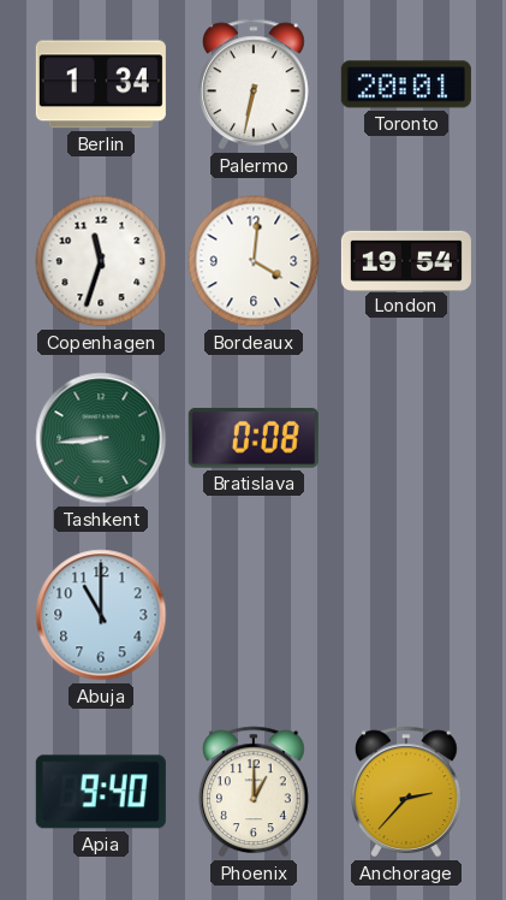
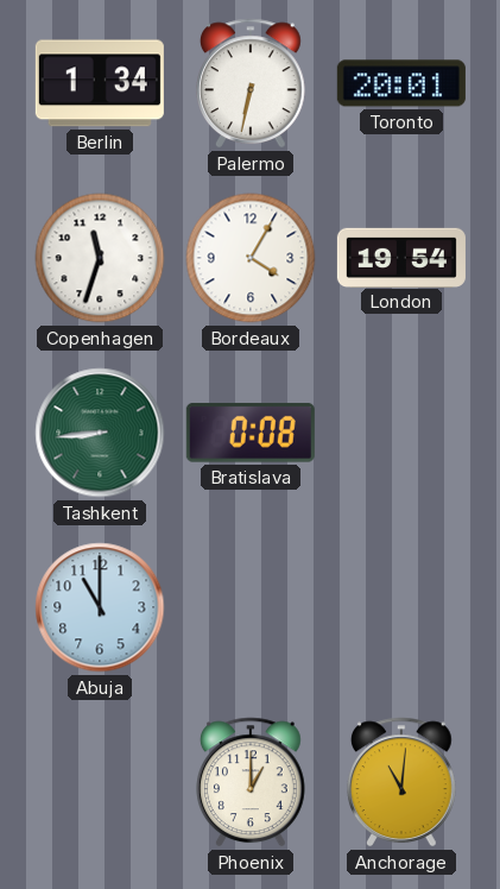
Bordeaux: 4:01 -> 4:05 (251, 258)
Apia: 9:40 -> none (101, 792)
Anchorage: 2:37 -> 11:01 (403, 782)
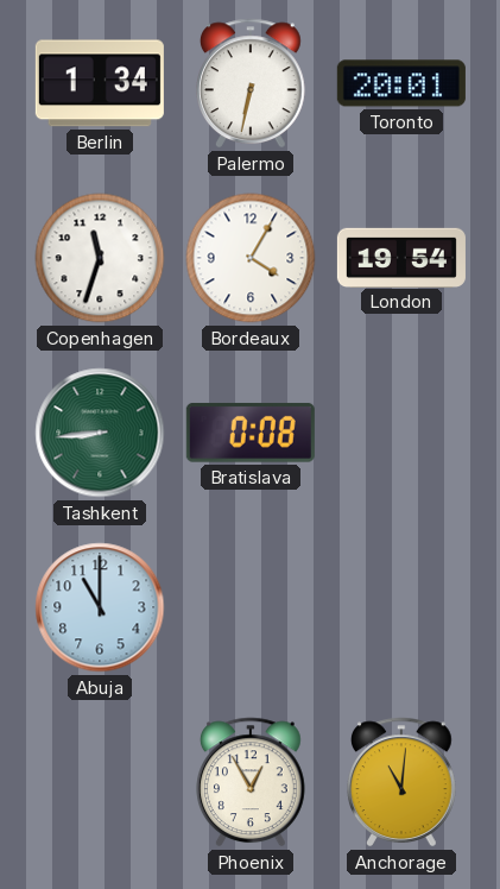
Phoenix: 1:00 -> 12:55 (252, 782)
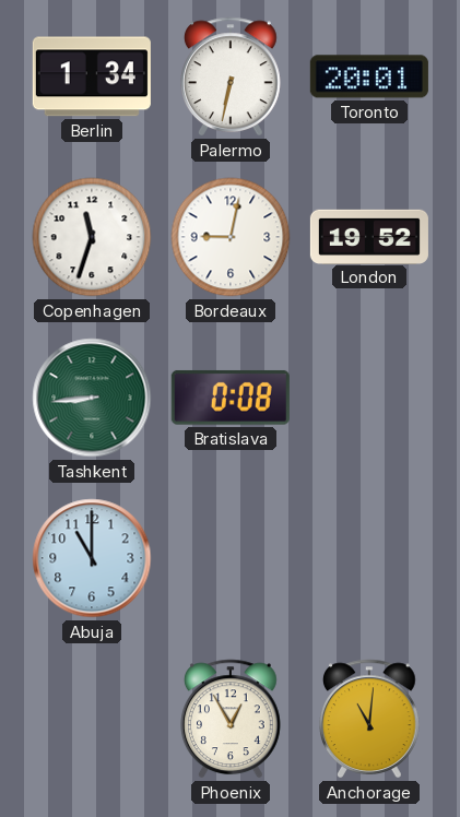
Bordeaux: 4:05 -> 9:02 (231, 237)
London: 19:54 -> 19:52 (369, 236)
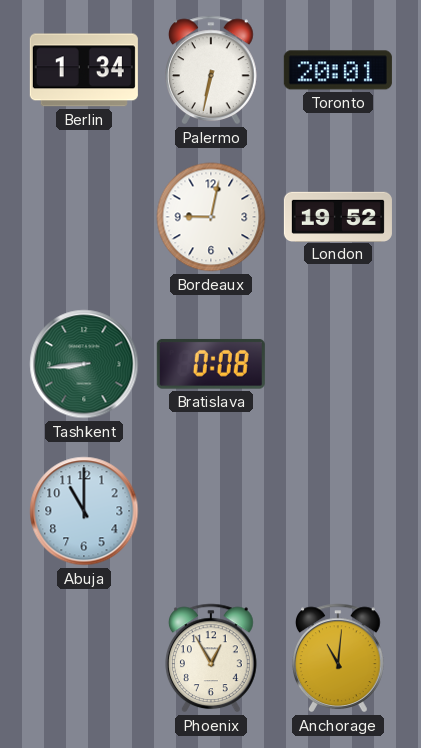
Copenhagen: 11:33 -> none (92, 237)
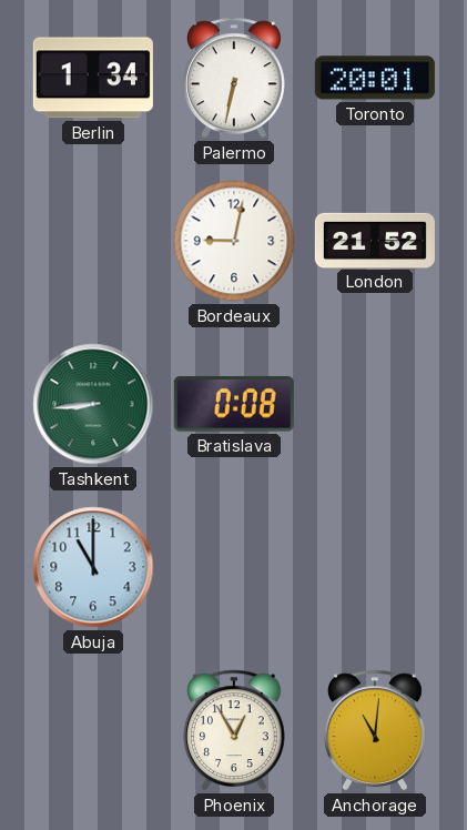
London: 19:52 -> 21:52 (375, 240)
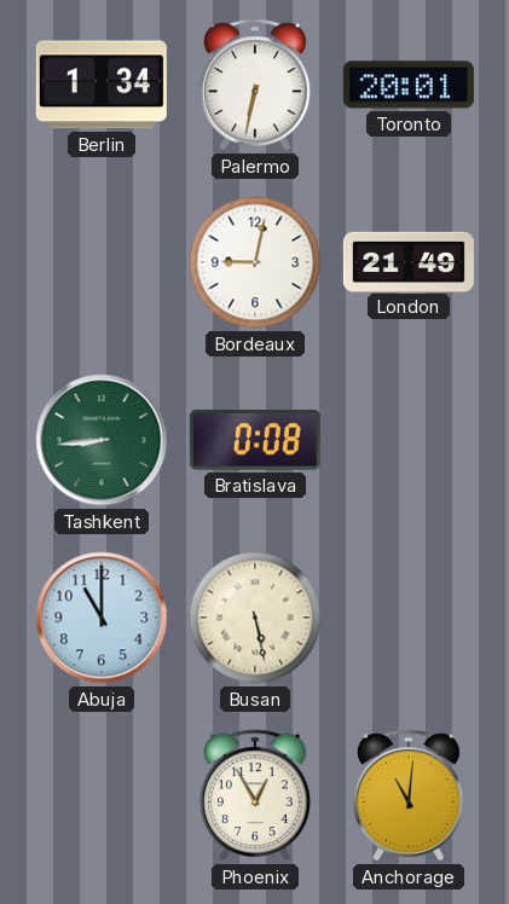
London: 21:52 -> 21:49 (409, 261)
Busan: none -> 5:28 (255, 618)
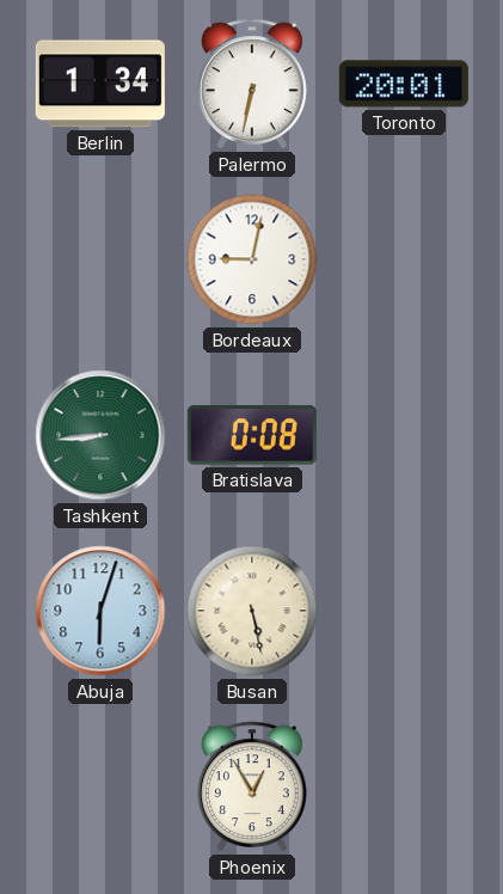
London: 21:49 -> none (409, 261)
Abuja: 11:00 -> 6:03 (100, 611)
Anchorage: 11:01 -> none (410, 795)
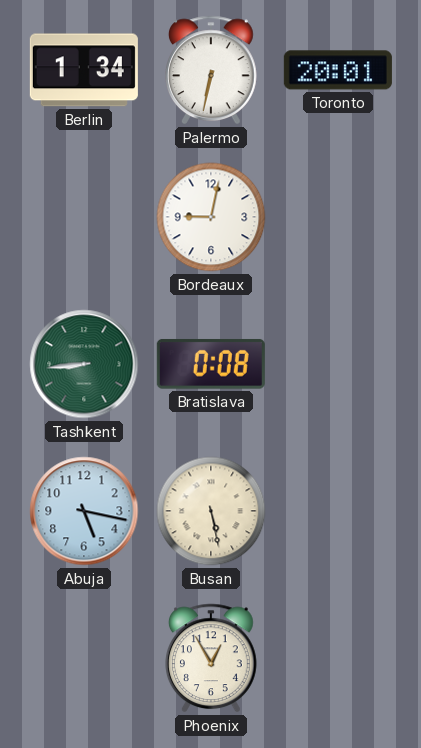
Abuja: 6:03 -> 5:17 (84, 511)
